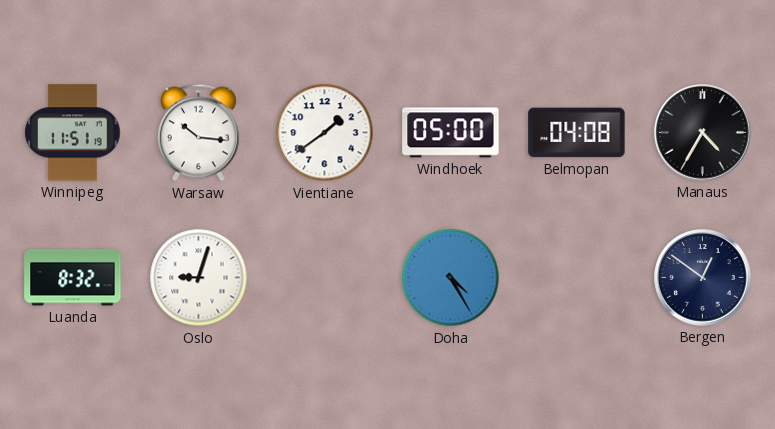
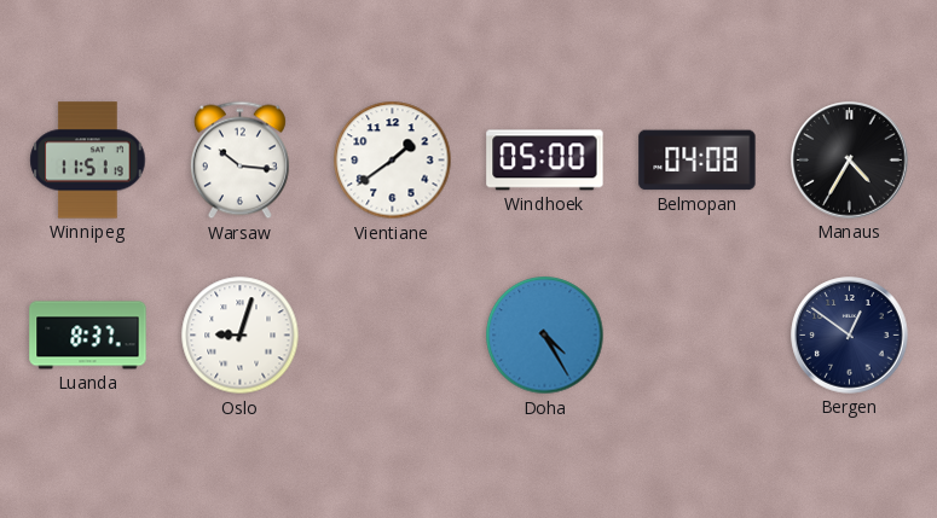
Luanda: 8:32 -> 8:37 (88, 336)
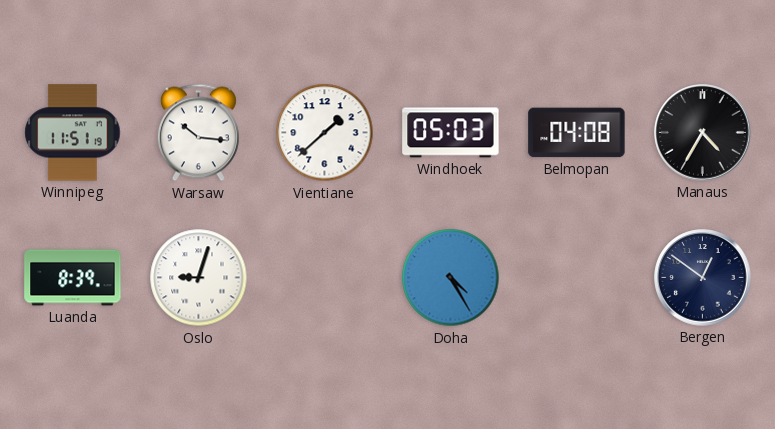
Vientiane: 1:39 -> 1:38 (325, 133)
Windhoek: 05:00 -> 05:03 (451, 133)
Luanda: 8:37 -> 8:39 (73, 278)
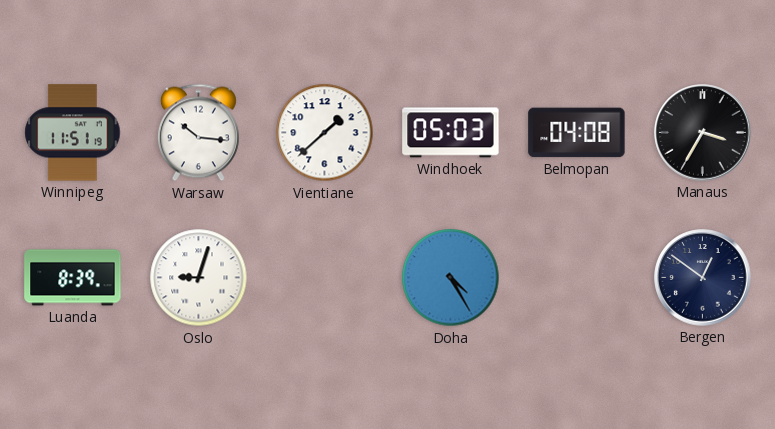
Manaus: 4:35 -> 3:35 (703, 133)
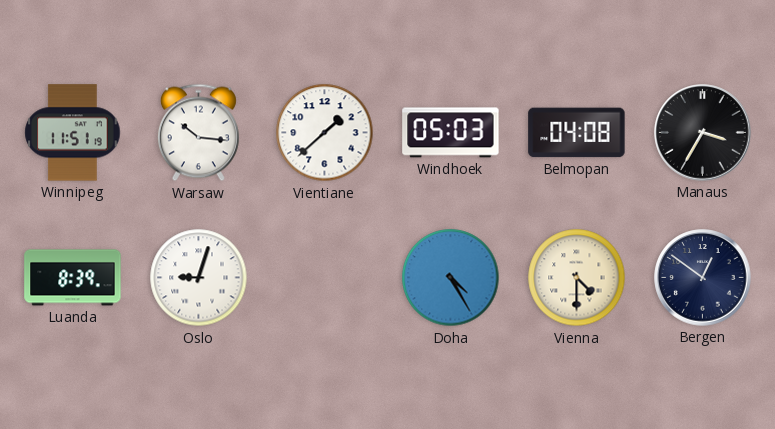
Vienna: none -> 4:30 (577, 278)
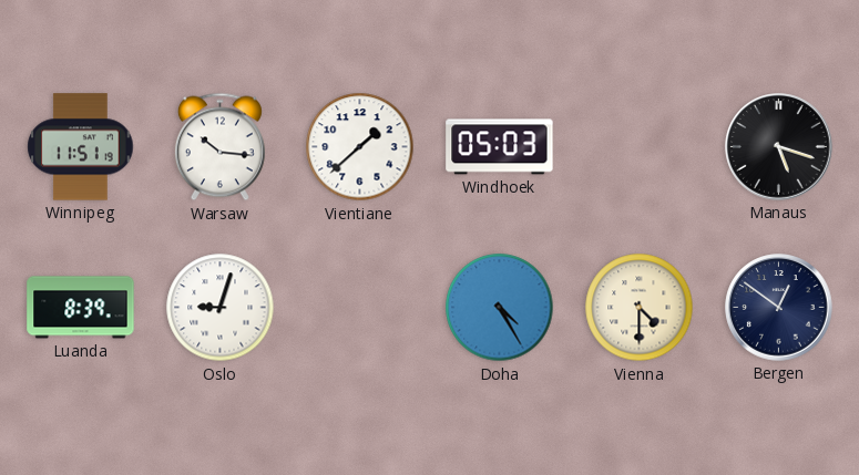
Belmopan: 04:08 -> none (577, 133)
Manaus: 3:35 -> 5:18 (779, 147)
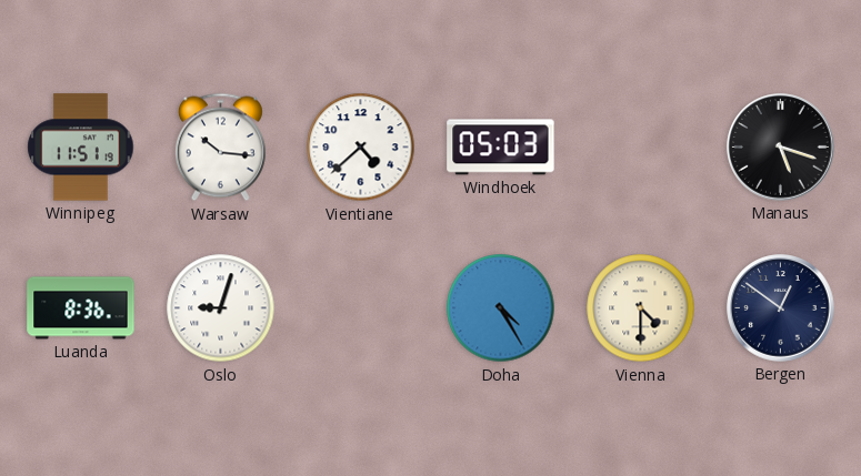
Vientiane: 1:38 -> 4:38 (361, 148)
Luanda: 8:39 -> 8:36 (81, 308)
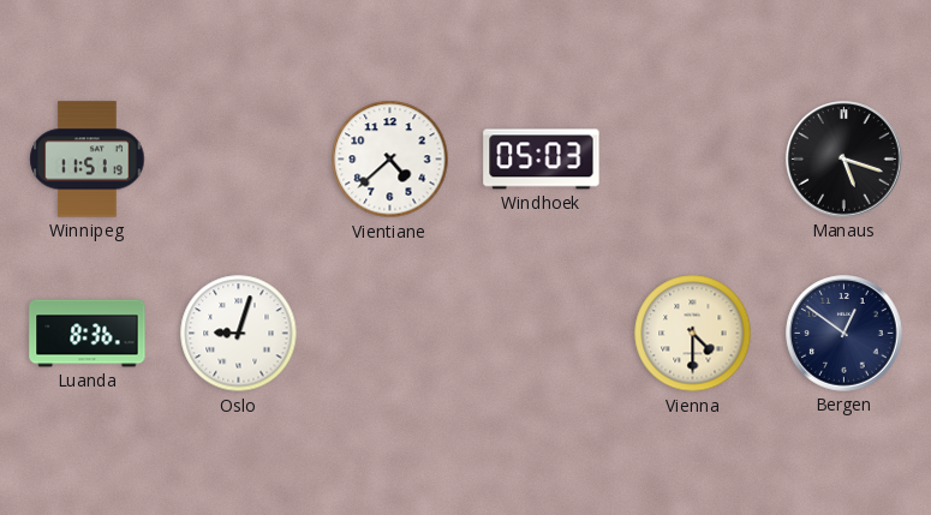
Warsaw: 10:16 -> none (220, 148)
Doha: 4:25 -> none (501, 308)
